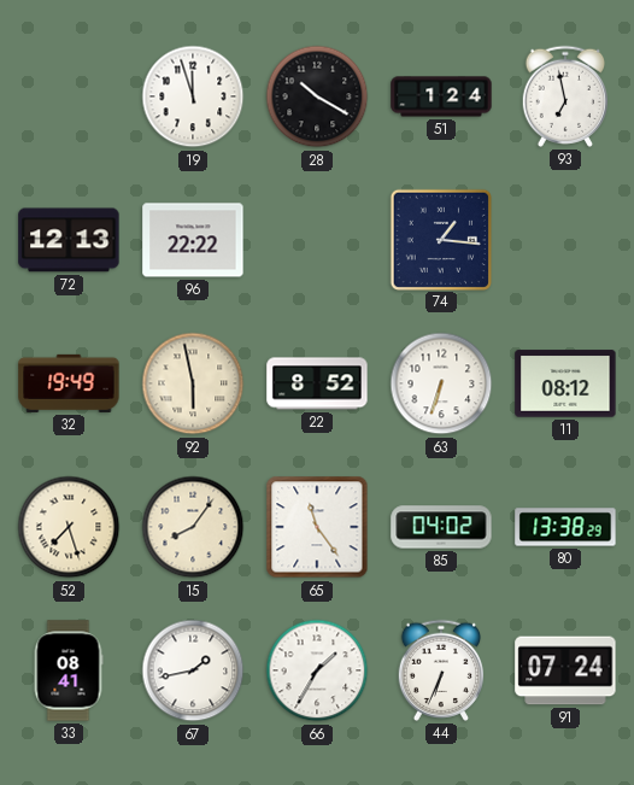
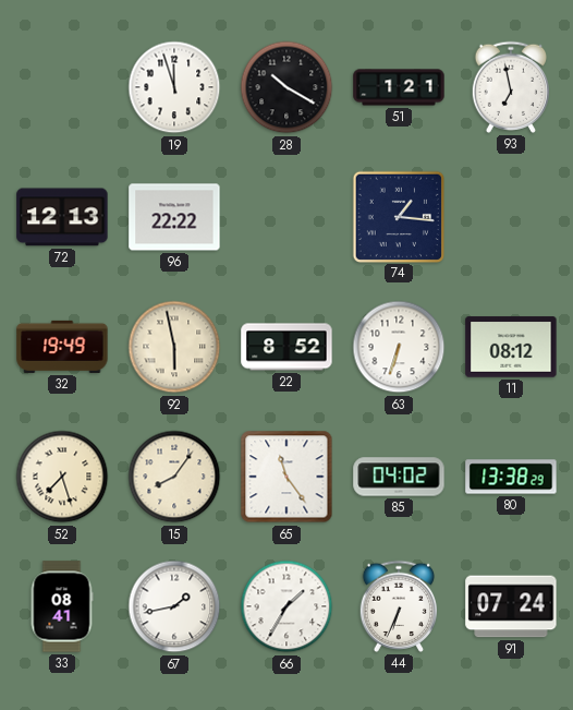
51: 1:24 -> 1:21 (399, 87)
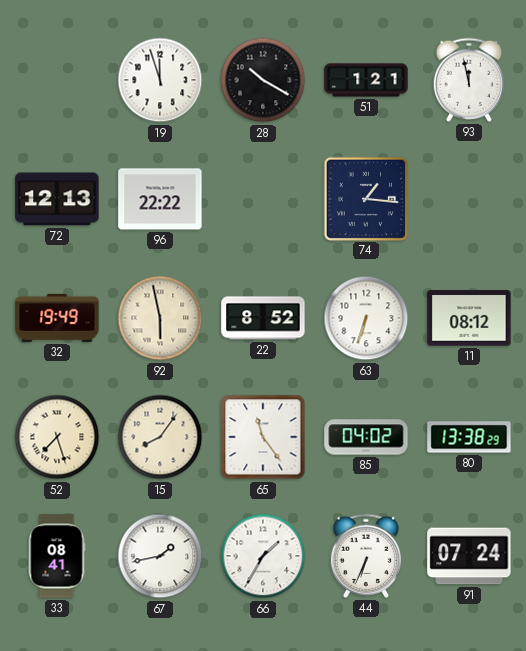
93: 6:58 -> 11:58 (468, 80)
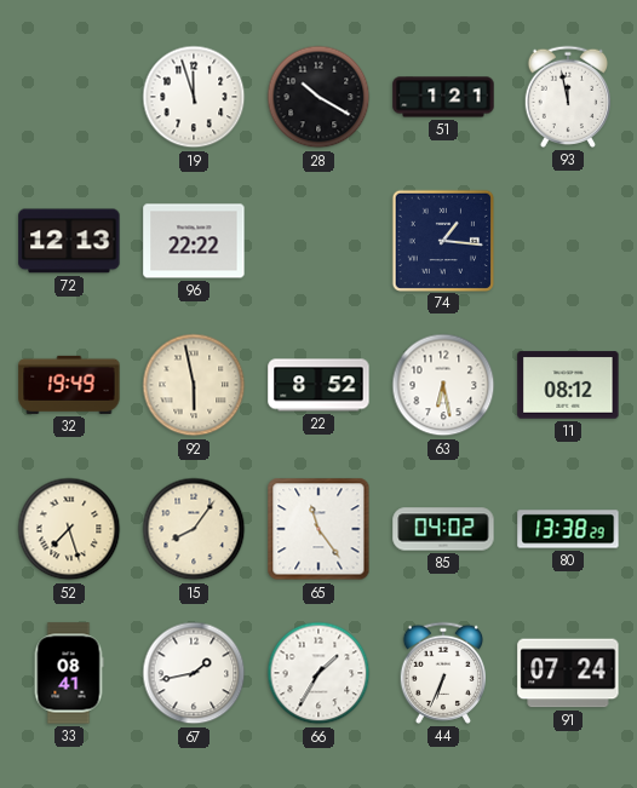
63: 6:33 -> 6:28 (443, 385)
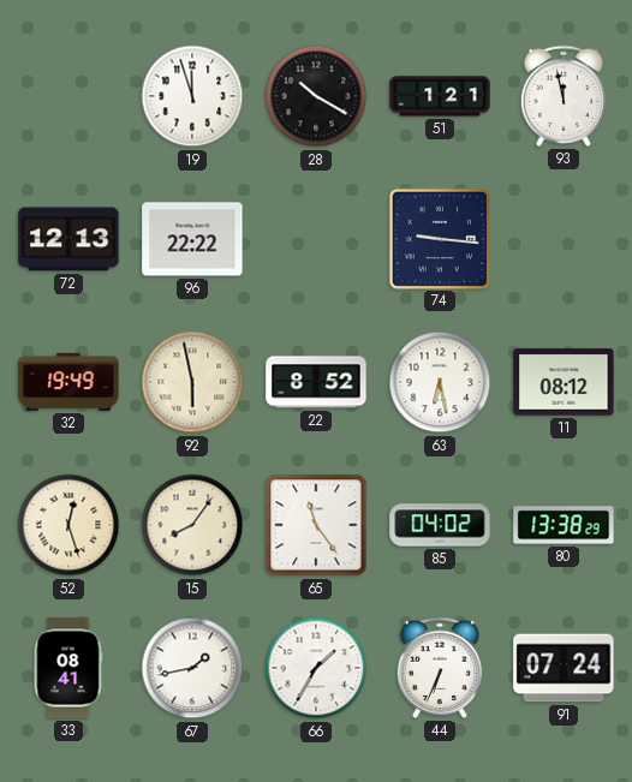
74: 1:16 -> 9:16 (439, 238)
52: 7:27 -> 12:27 (68, 525)
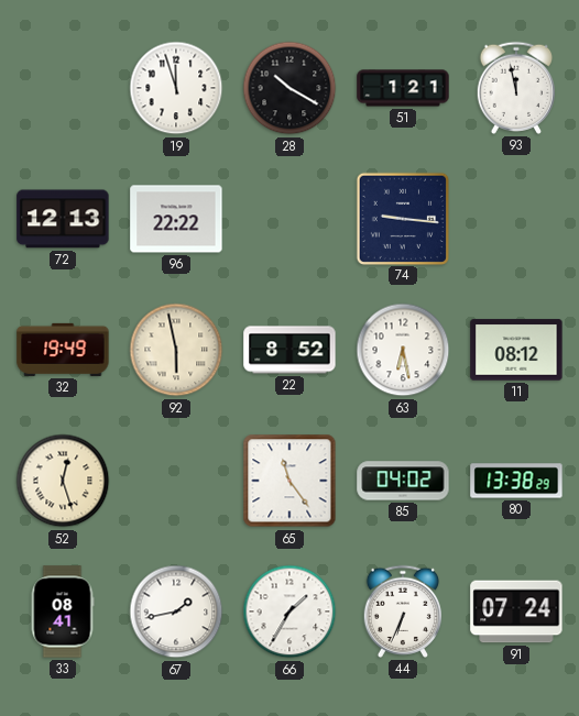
15: 8:06 -> none (192, 525)
